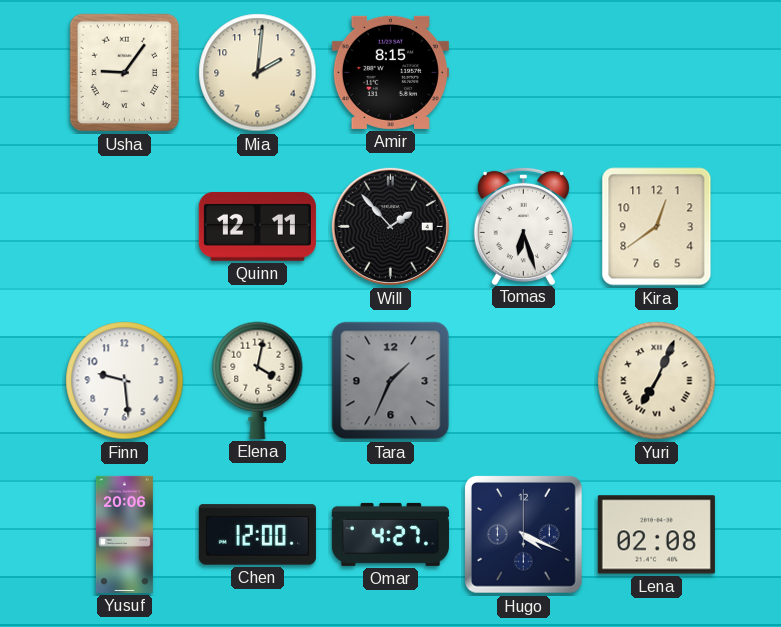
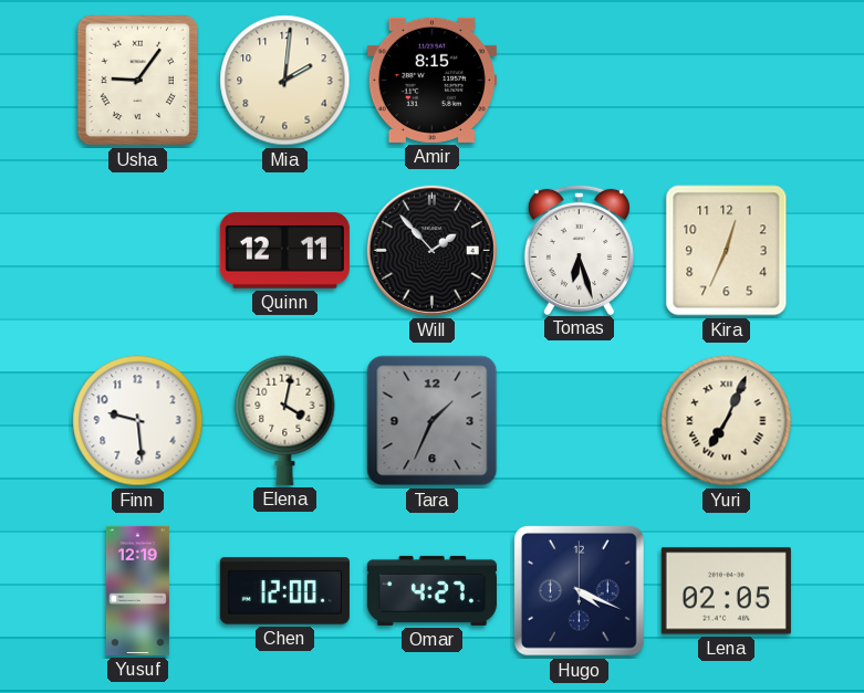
Kira: 12:39 -> 12:34 (727, 251)
Yusuf: 20:06 -> 12:19 (137, 590)
Lena: 02:08 -> 02:05 (726, 591)
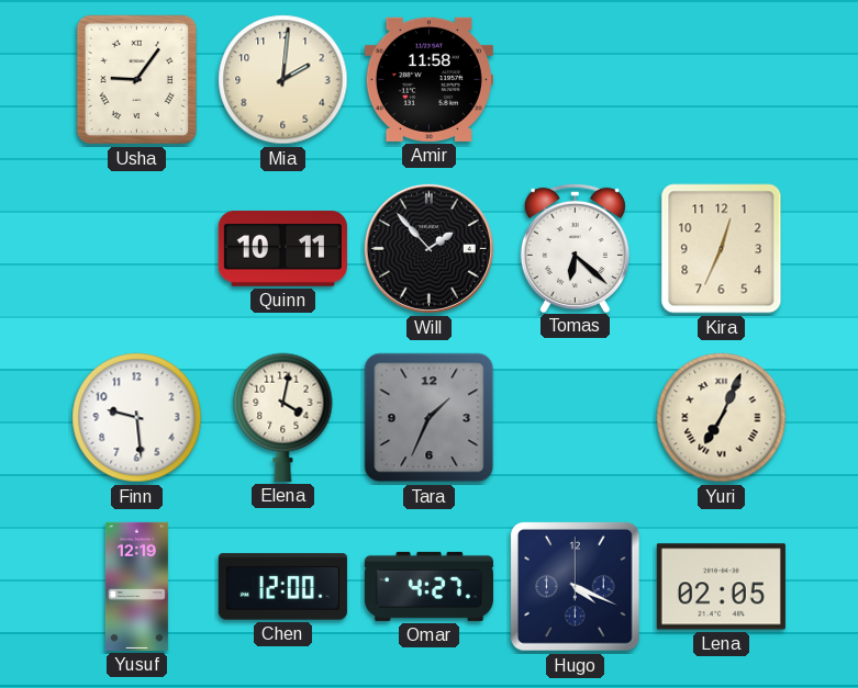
Amir: 8:15 -> 11:58 (428, 79)
Quinn: 12:11 -> 10:11 (282, 249)
Tomas: 6:27 -> 6:22 (575, 247)
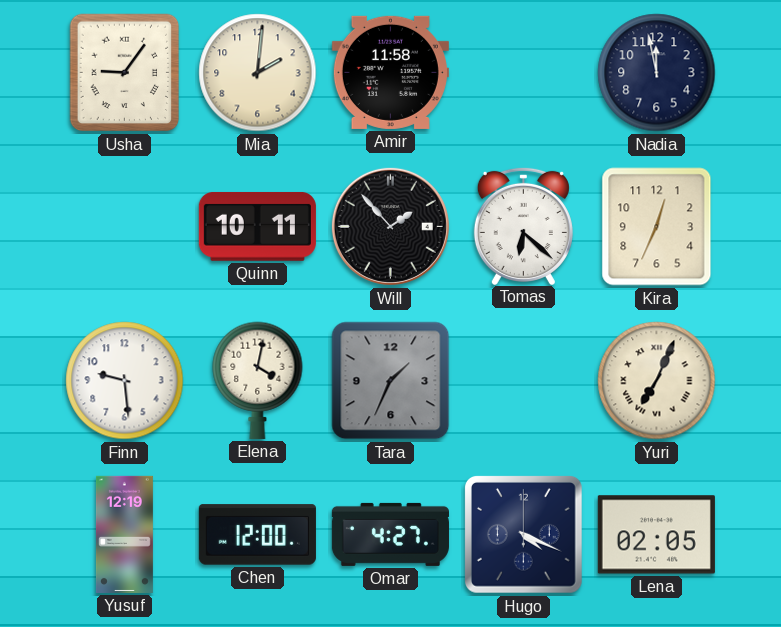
Nadia: none -> 11:58 (657, 73)
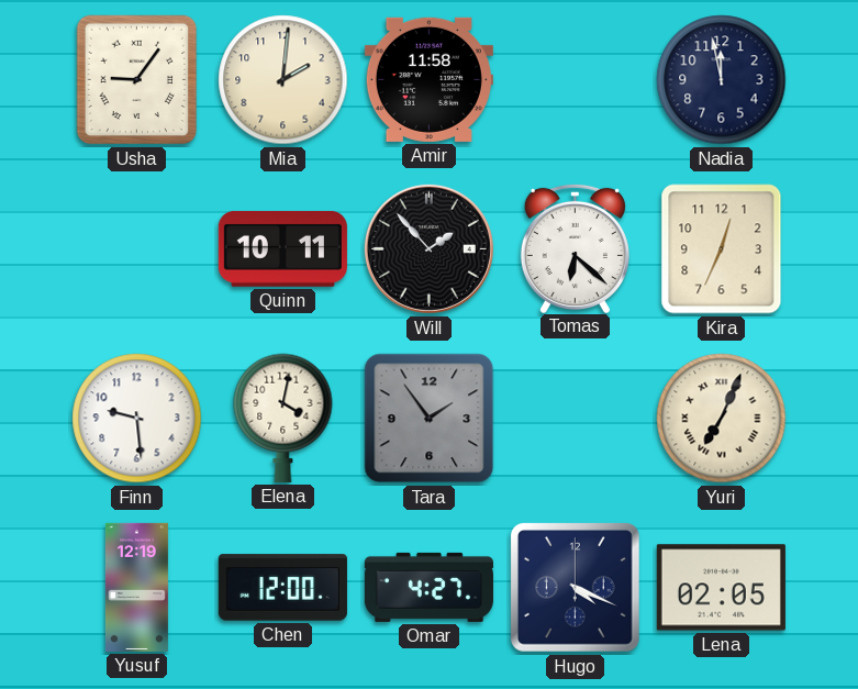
Tara: 1:34 -> 1:54 (430, 419)
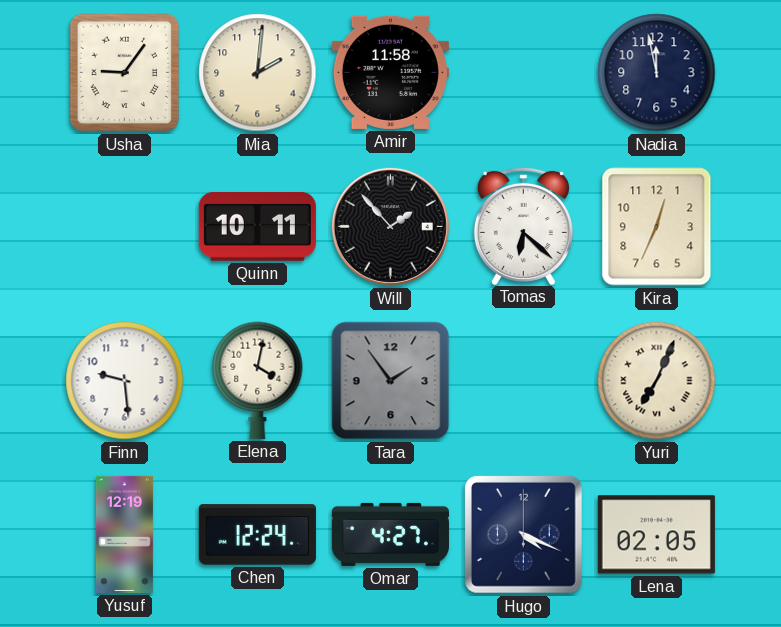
Chen: 12:00 -> 12:24 (257, 535)
